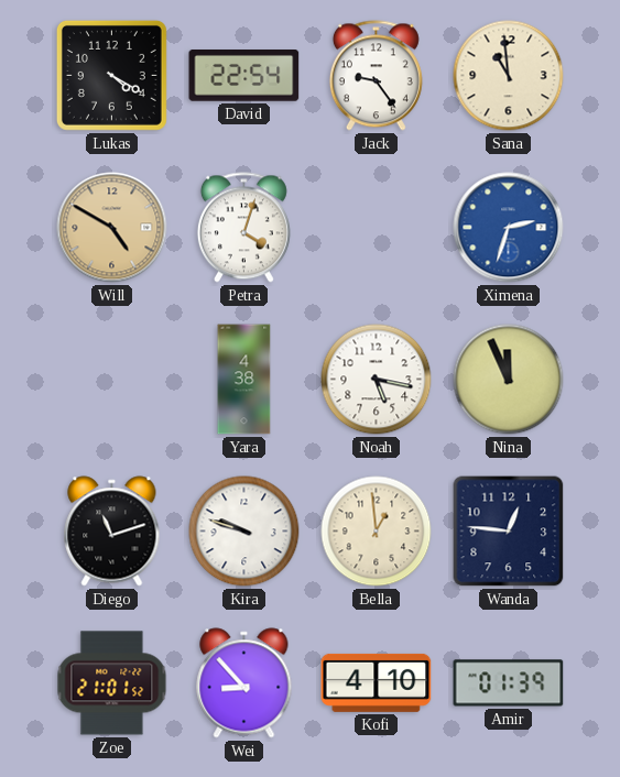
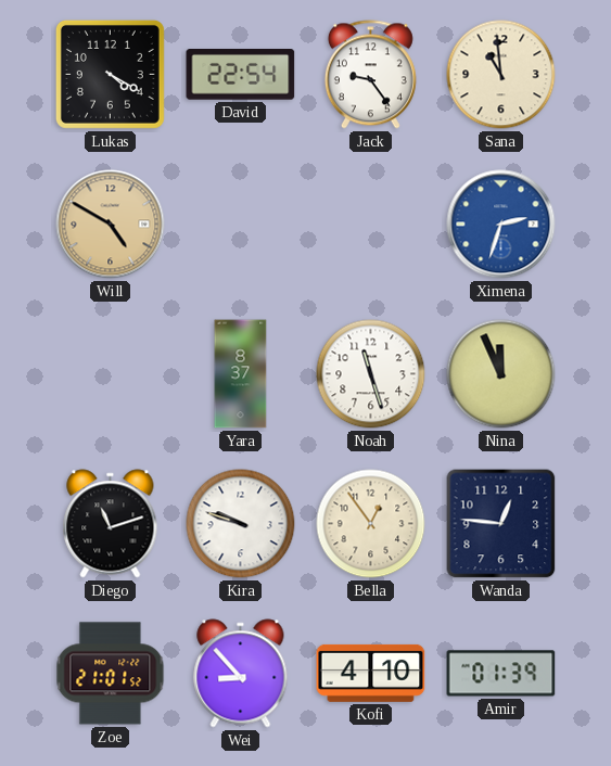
Petra: 4:03 -> none (243, 228)
Yara: 4:38 -> 8:37 (241, 374)
Noah: 5:17 -> 11:27 (371, 374)
Bella: 12:59 -> 12:54 (371, 524)
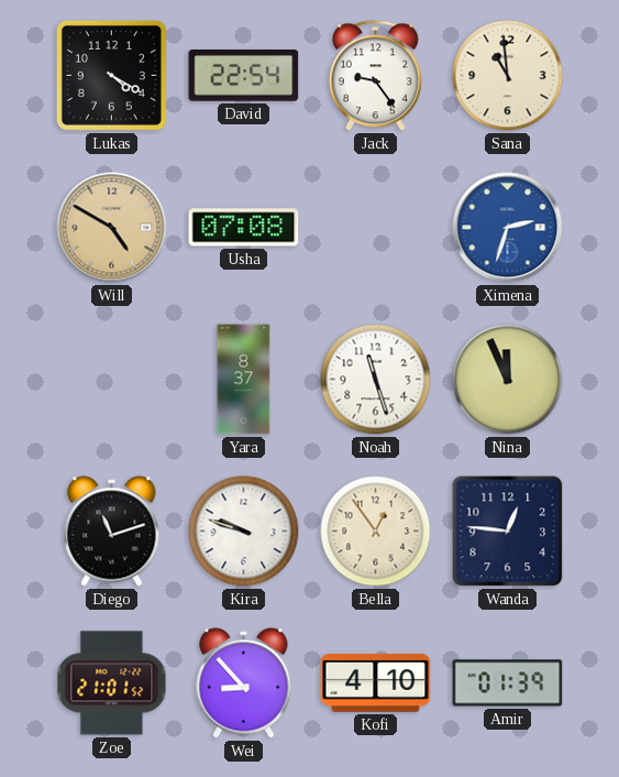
Usha: none -> 07:08 (244, 228)
